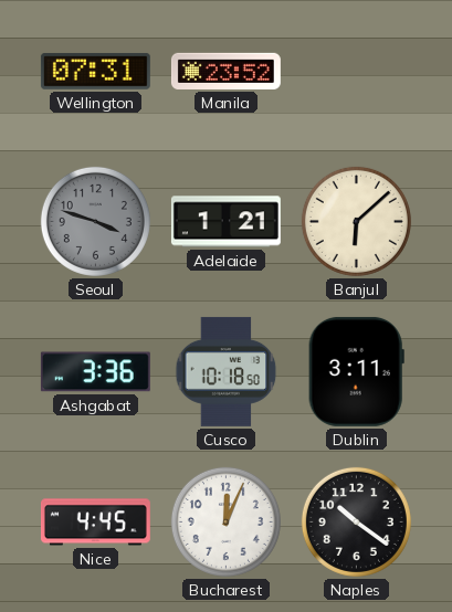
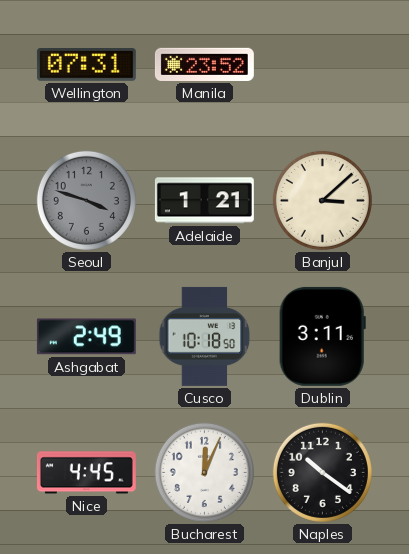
Banjul: 6:08 -> 3:08 (322, 200)
Ashgabat: 3:36 -> 2:49 (86, 337)
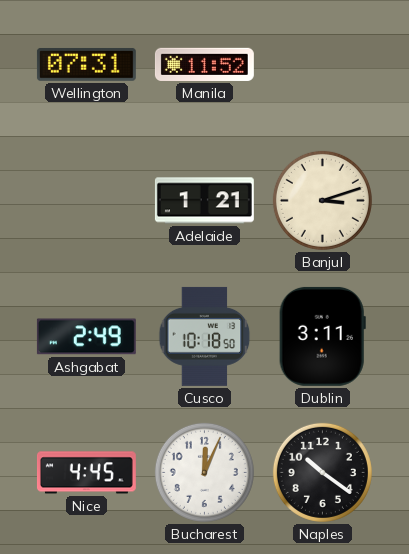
Manila: 23:52 -> 11:52 (204, 64)
Seoul: 3:48 -> none (86, 200)
Banjul: 3:08 -> 3:12 (322, 200)
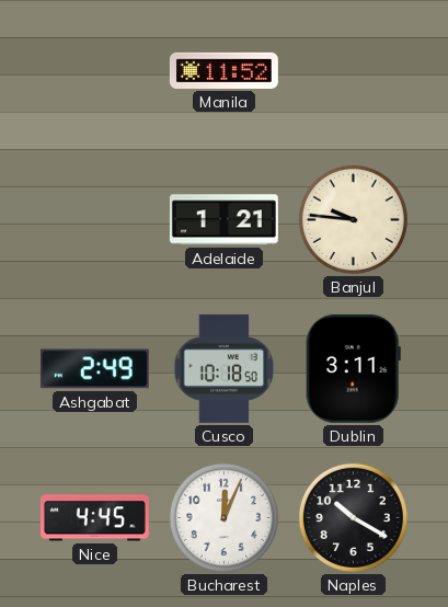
Wellington: 07:31 -> none (86, 65)
Banjul: 3:12 -> 9:46 (353, 219)
Naples: 10:21 -> 10:20 (353, 517)
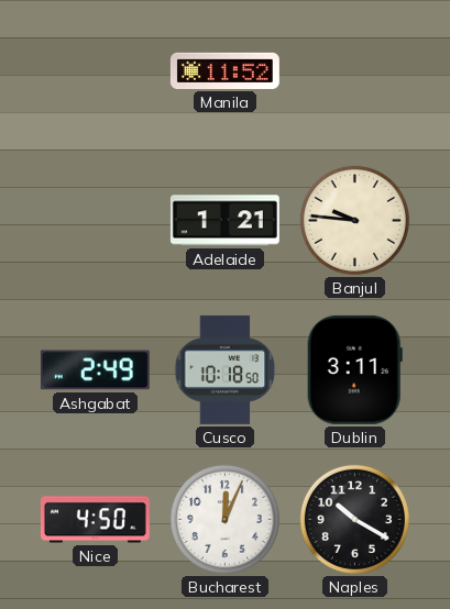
Nice: 4:45 -> 4:50 (95, 520)
